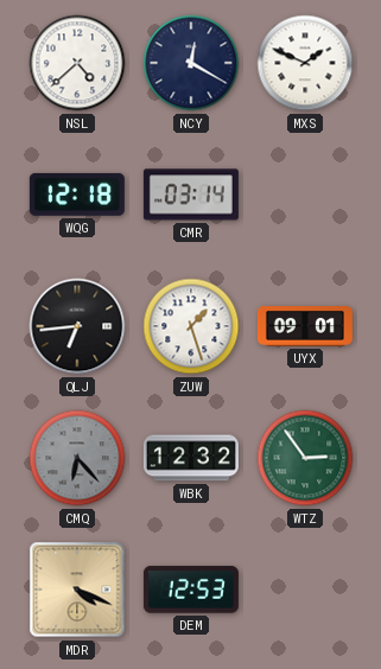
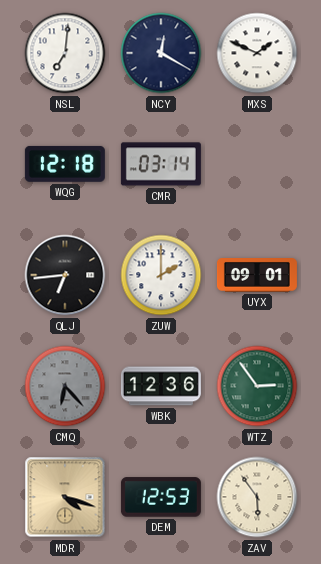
NSL: 4:38 -> 7:01 (65, 53)
ZUW: 1:27 -> 2:00 (161, 275)
WBK: 12:32 -> 12:36 (161, 386)
MDR: 4:19 -> 4:18 (65, 497)
ZAV: none -> 5:54 (257, 497)
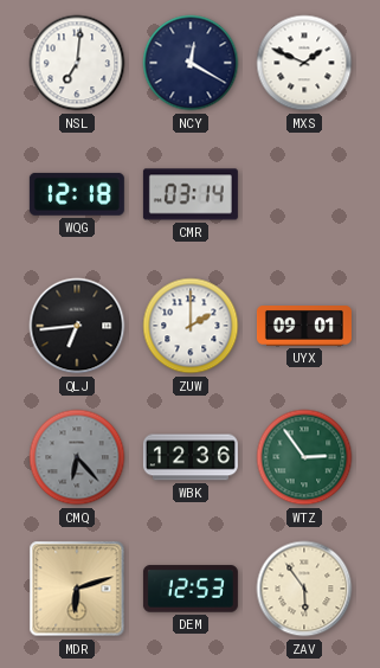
MDR: 4:18 -> 6:12 (77, 589)
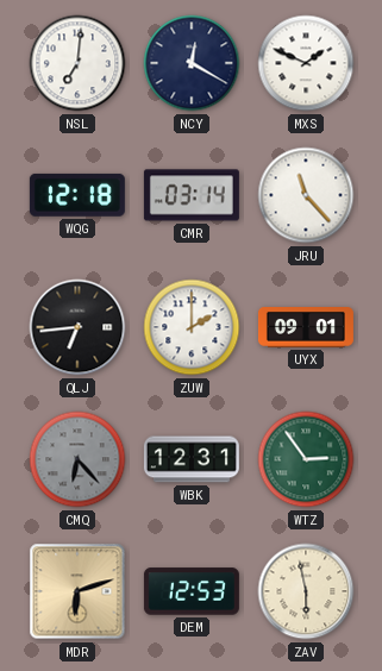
JRU: none -> 11:23 (306, 195)
WBK: 12:36 -> 12:31 (192, 459)
ZAV: 5:54 -> 5:58 (306, 591)
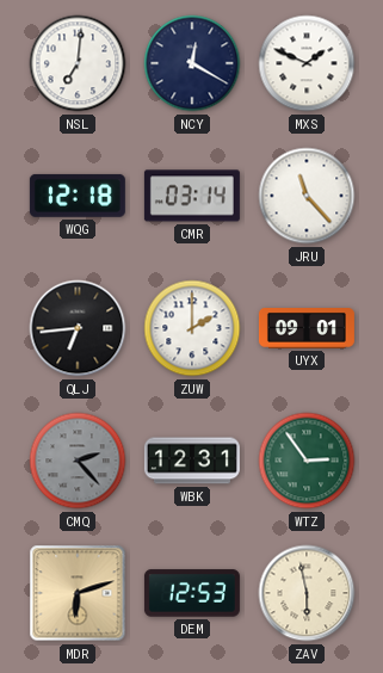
CMQ: 6:23 -> 2:23 (78, 461)
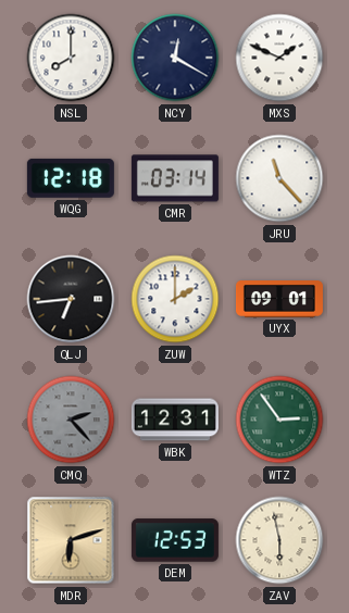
NSL: 7:01 -> 8:00 (71, 58)
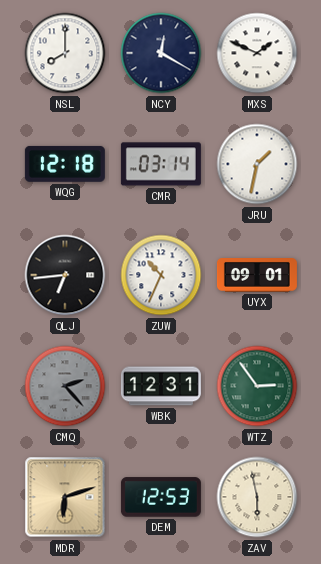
JRU: 11:23 -> 1:32 (257, 164)
ZUW: 2:00 -> 10:34 (161, 275)
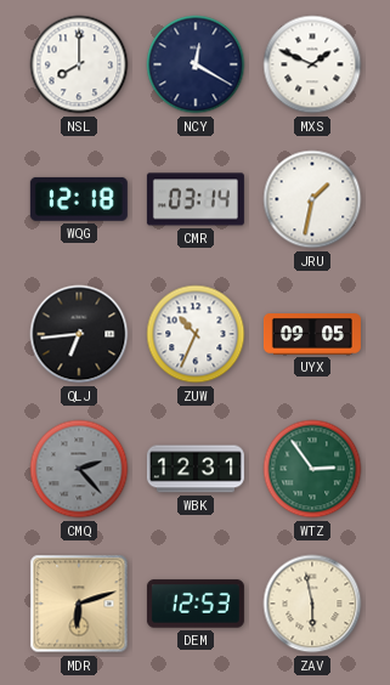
UYX: 09:01 -> 09:05 (312, 335)
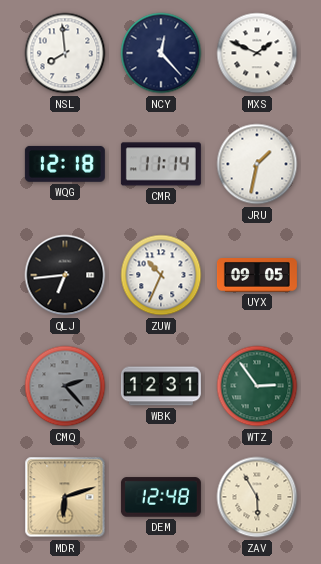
NSL: 8:00 -> 7:59 (65, 53)
NCY: 12:20 -> 12:23 (161, 53)
CMR: 03:14 -> 11:14 (161, 164)
DEM: 12:53 -> 12:48 (161, 497)
ZAV: 5:58 -> 5:55 (257, 497)
